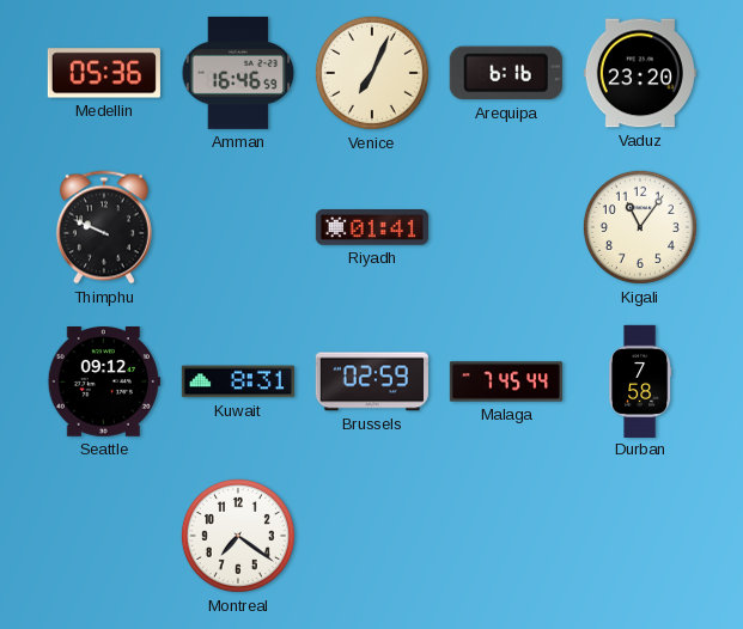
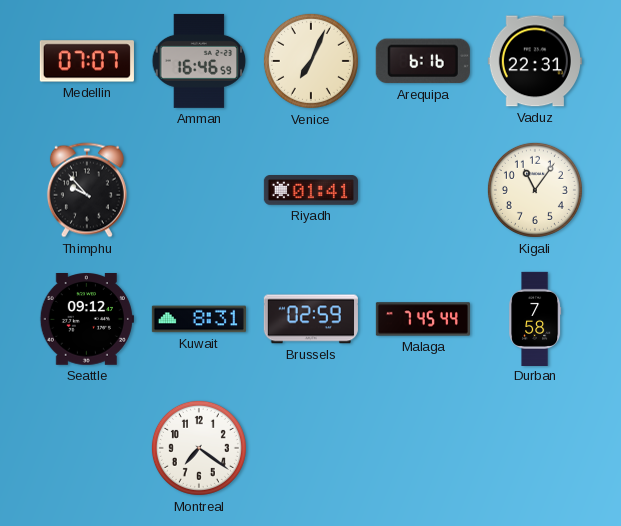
Medellin: 05:36 -> 07:07 (87, 61)
Vaduz: 23:20 -> 22:31 (535, 61)
Thimphu: 9:49 -> 9:53 (87, 190)
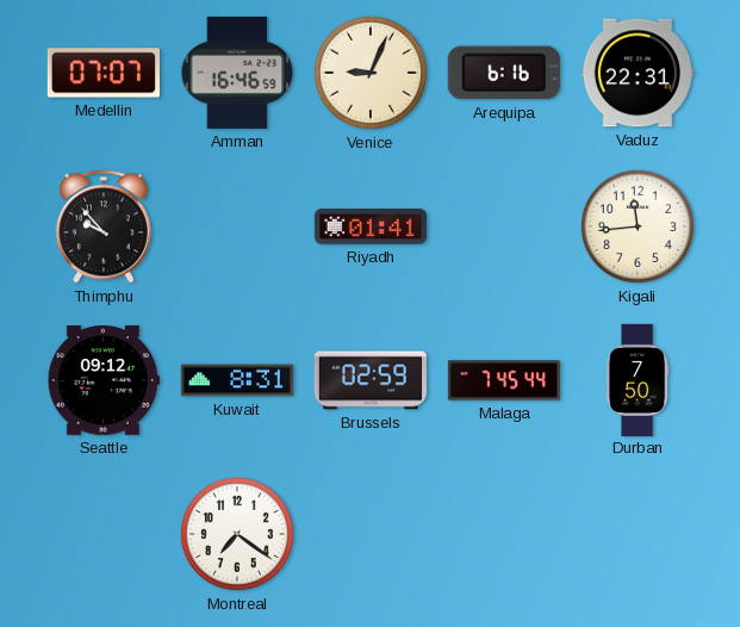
Venice: 7:04 -> 9:04 (371, 73)
Kigali: 11:06 -> 11:44 (638, 226)
Durban: 7:58 -> 7:50 (638, 379)
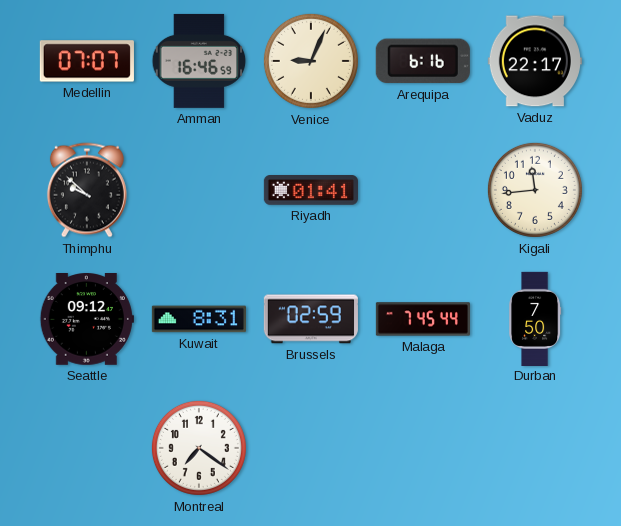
Vaduz: 22:31 -> 22:17 (535, 61)
Thimphu: 9:53 -> 9:52 (87, 190)
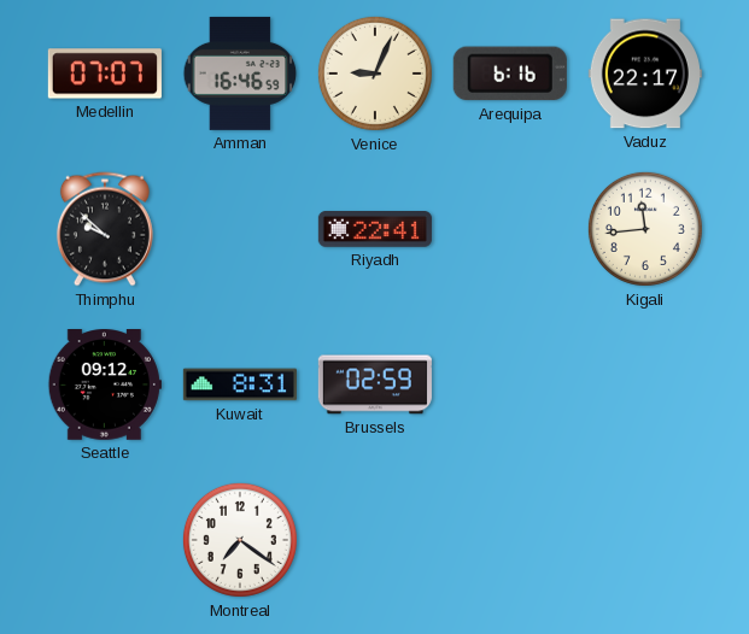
Riyadh: 01:41 -> 22:41 (375, 230)
Malaga: 7:45 -> none (422, 319)
Durban: 7:50 -> none (535, 318)
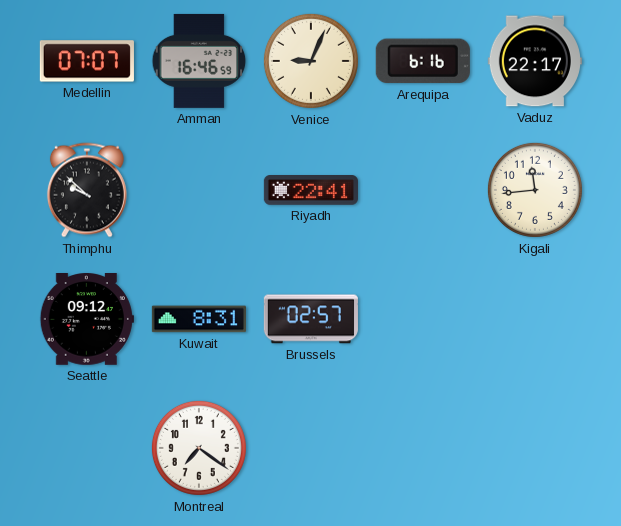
Brussels: 02:59 -> 02:57 (311, 319)
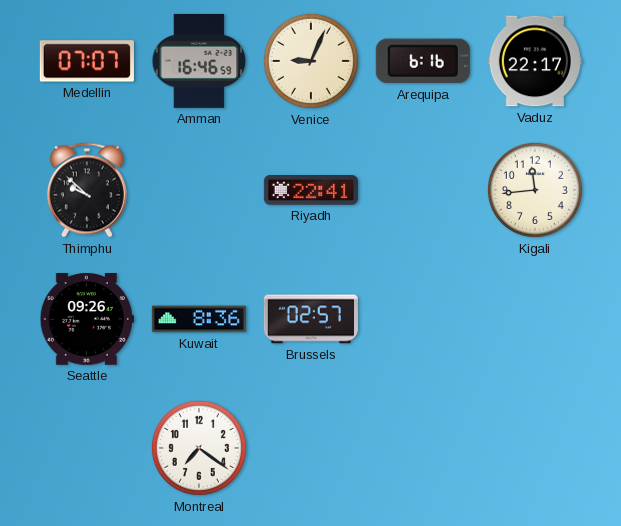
Seattle: 09:12 -> 09:26 (87, 319)
Kuwait: 8:31 -> 8:36 (199, 319)
